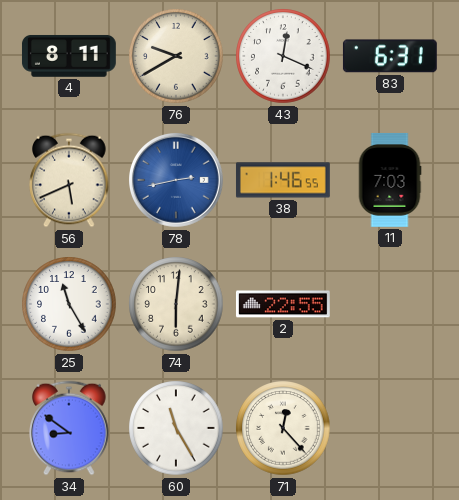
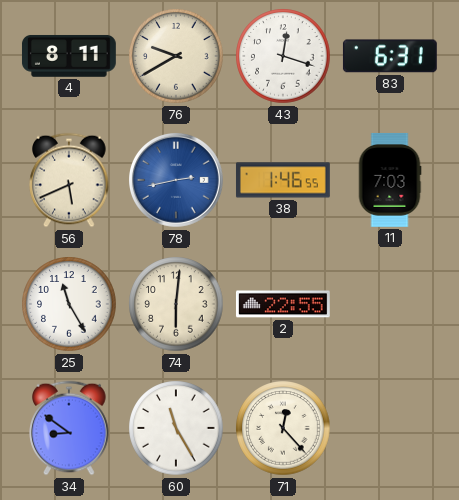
43: 12:19 -> 12:18 (283, 56)
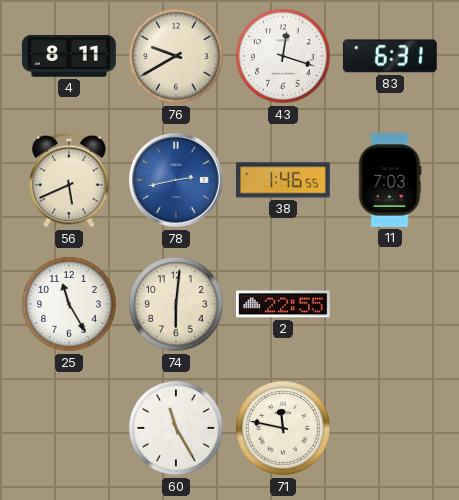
34: 8:51 -> none (69, 428)
71: 12:23 -> 11:47 (283, 428)
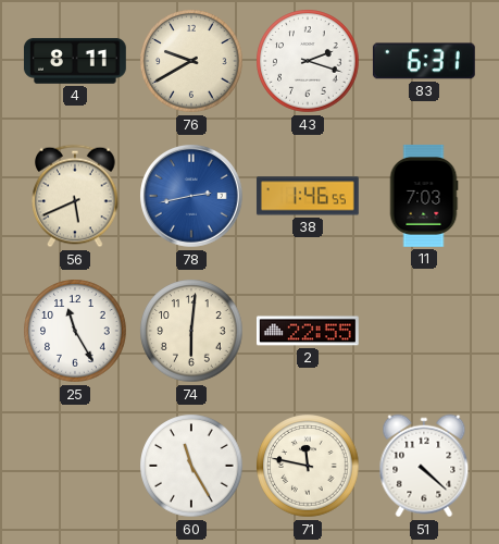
43: 12:18 -> 2:18 (308, 61)
51: none -> 4:22 (424, 466)
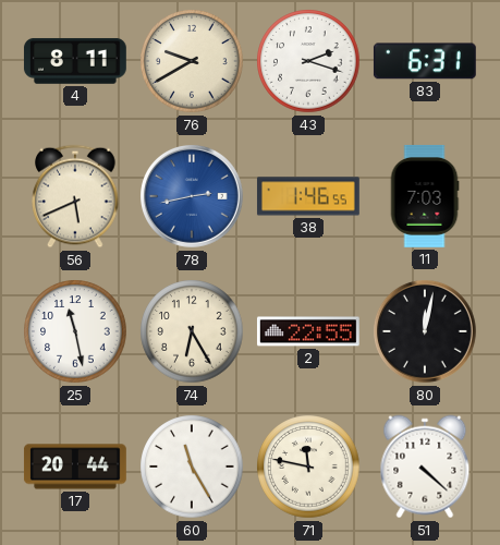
25: 11:25 -> 11:28 (75, 331)
74: 6:01 -> 6:25 (192, 331)
80: none -> 12:02 (426, 332)
17: none -> 20:44 (75, 467)
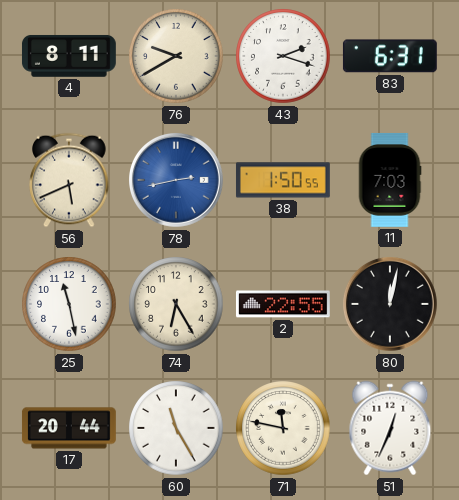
38: 1:46 -> 1:50 (283, 180)
51: 4:22 -> 12:34 (390, 428)
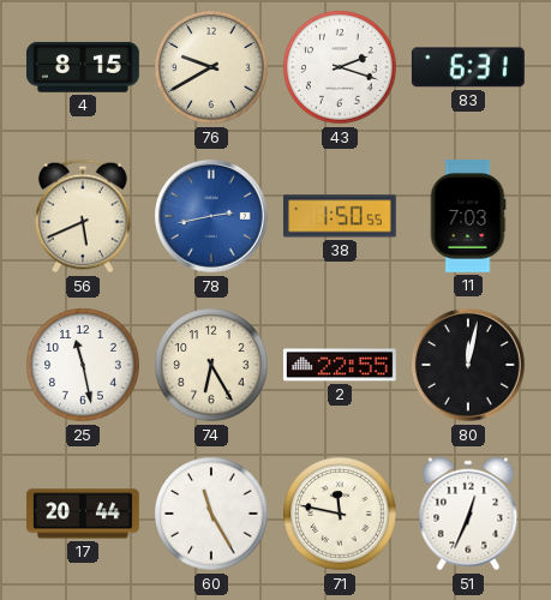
4: 8:11 -> 8:15 (83, 67)
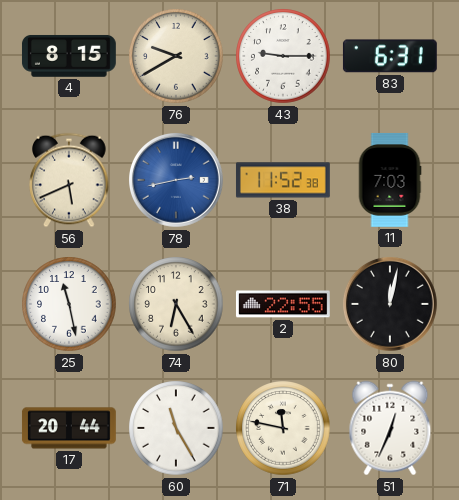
43: 2:18 -> 9:15 (283, 56)
38: 1:50 -> 11:52 (283, 180)
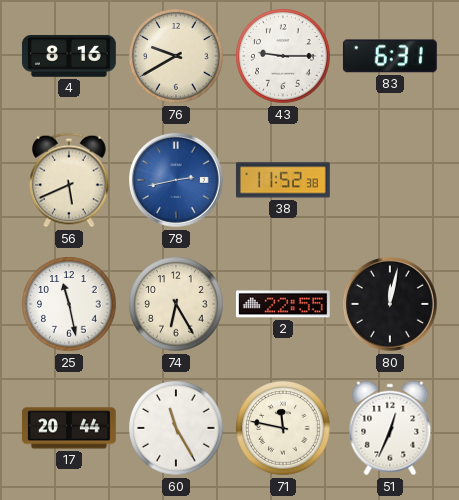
4: 8:15 -> 8:16 (69, 56)
11: 7:03 -> none (390, 180)
